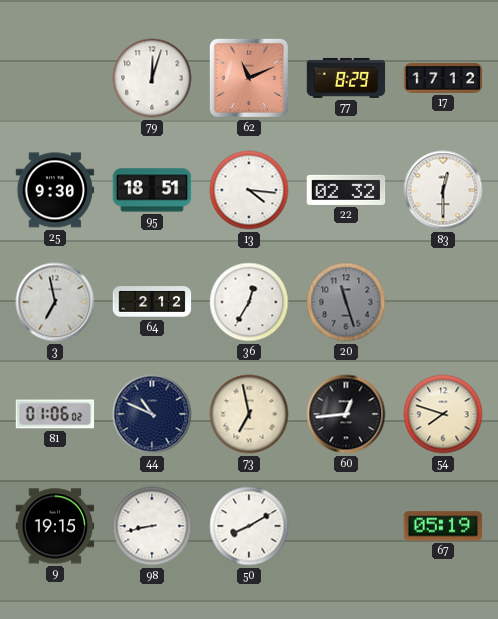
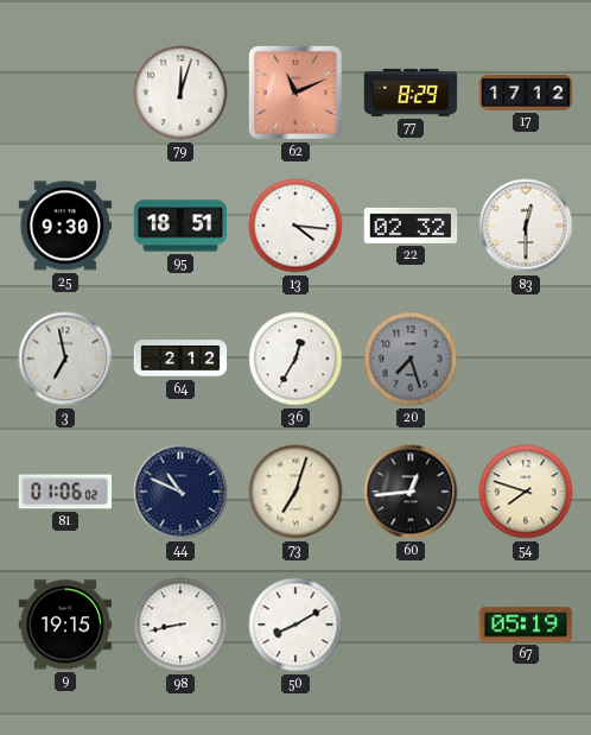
20: 11:27 -> 7:27 (411, 359)
73: 6:58 -> 7:03 (295, 492)
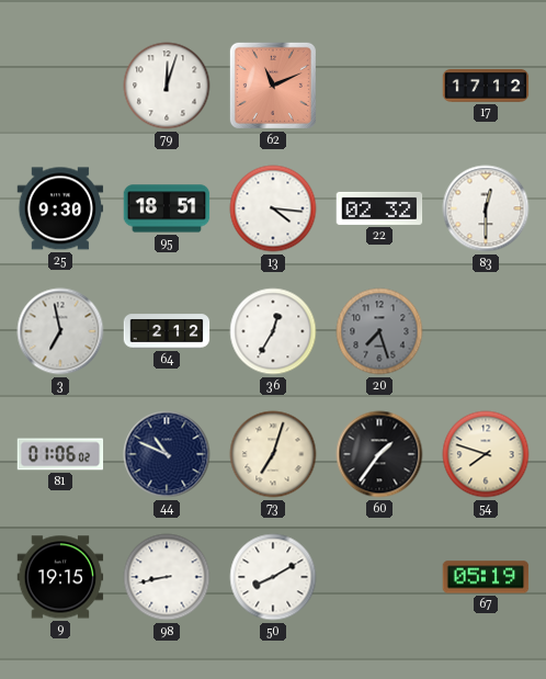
77: 8:29 -> none (411, 93)
60: 12:44 -> 1:36 (379, 454)
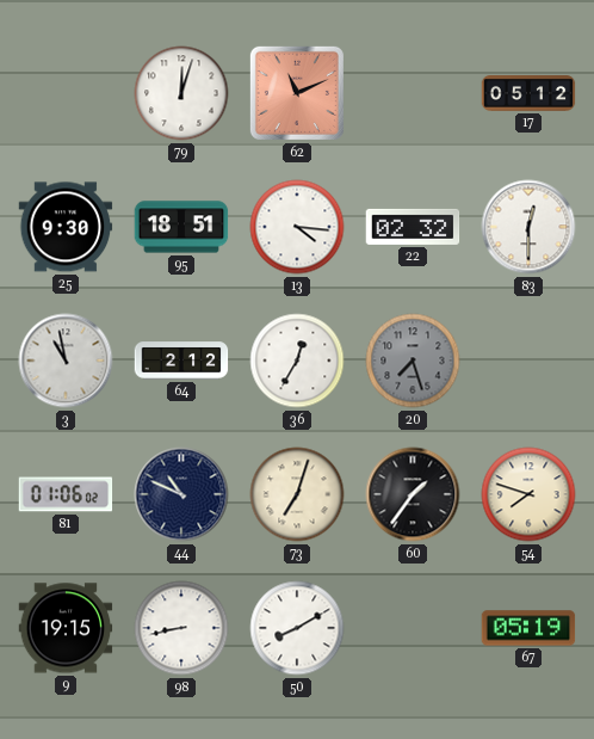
17: 17:12 -> 05:12 (528, 93)
3: 6:58 -> 10:58 (66, 361)
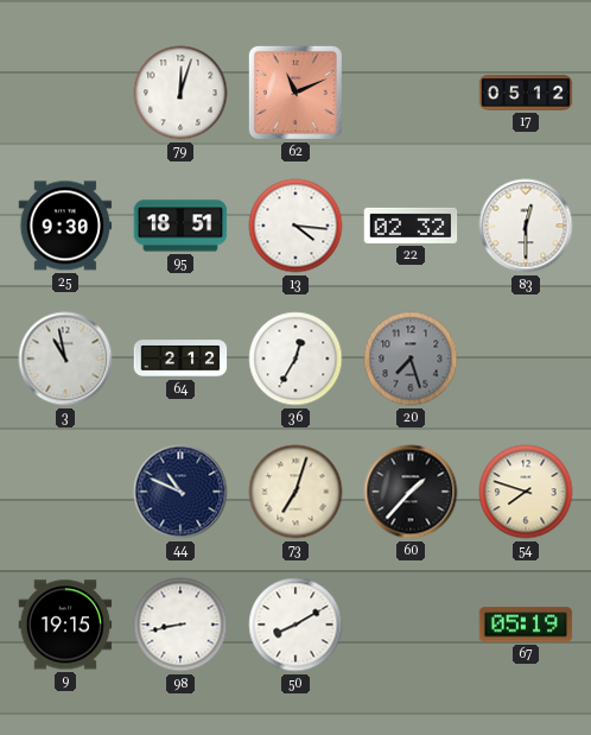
81: 01:06 -> none (66, 494)
60: 1:36 -> 1:37 (411, 492)
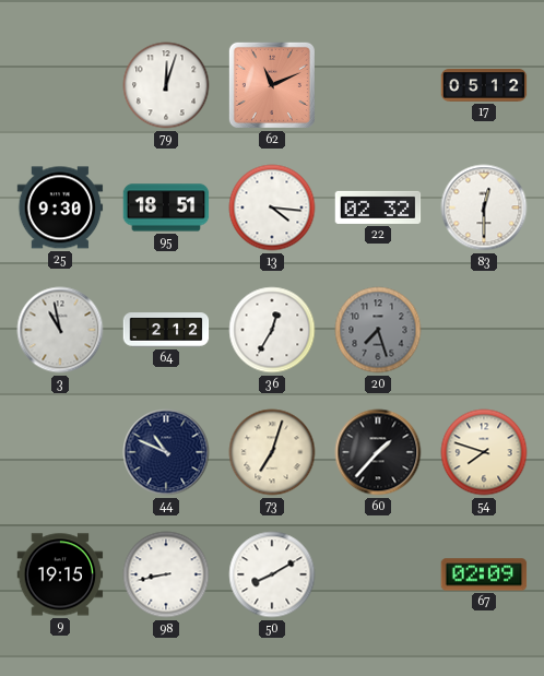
67: 05:19 -> 02:09 (484, 574)
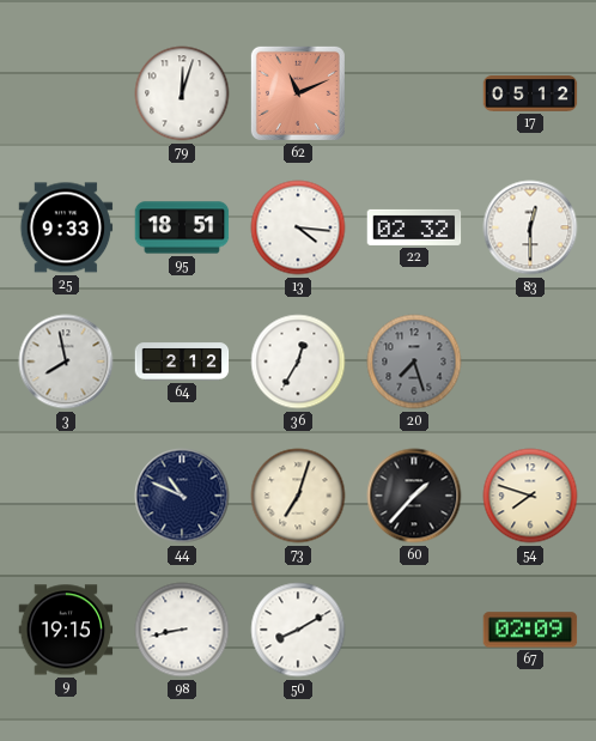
25: 9:30 -> 9:33 (66, 227)
3: 10:58 -> 7:58 (66, 362)
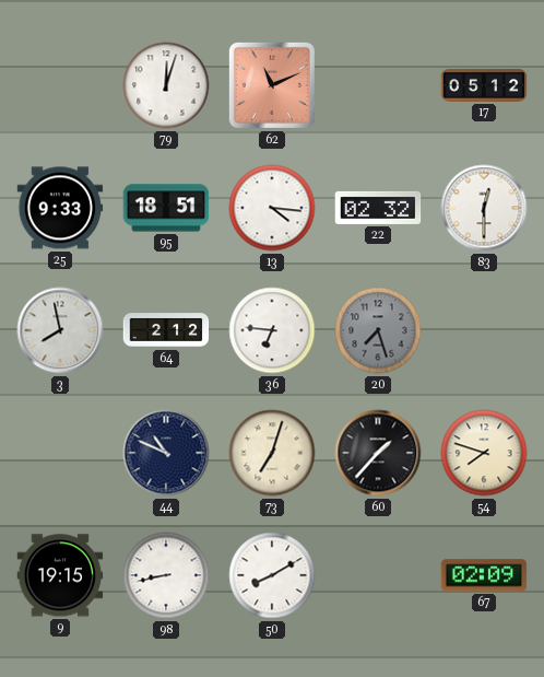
36: 12:35 -> 6:46 (272, 330)
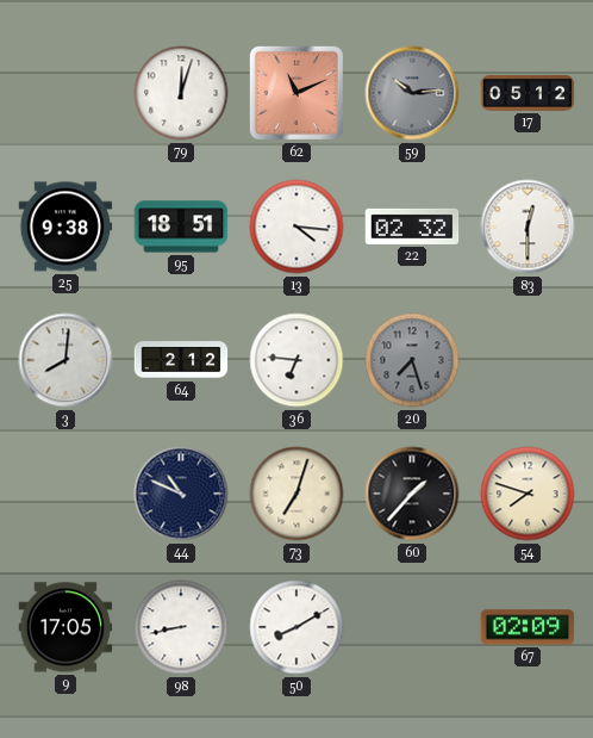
59: none -> 10:14 (412, 93)
25: 9:33 -> 9:38 (65, 227)
3: 7:58 -> 8:01 (65, 360)
9: 19:15 -> 17:05 (65, 627)
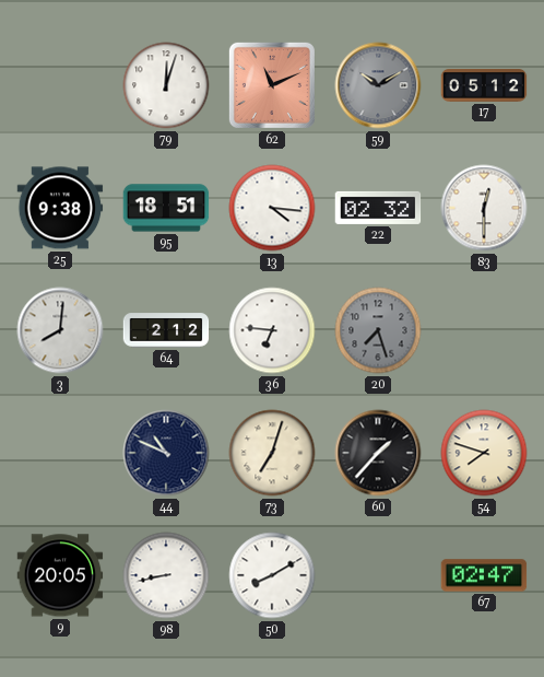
59: 10:14 -> 10:10 (378, 85)
9: 17:05 -> 20:05 (60, 575)
67: 02:09 -> 02:47 (484, 575)
